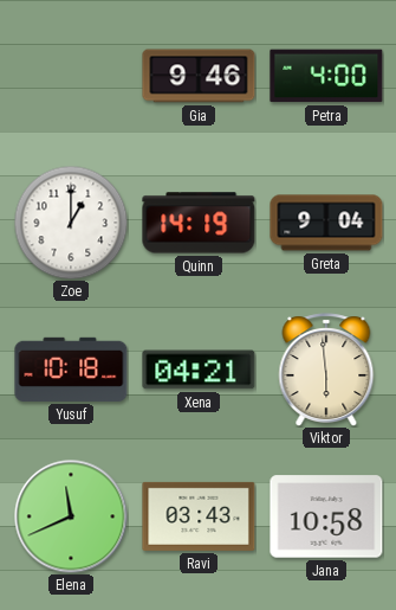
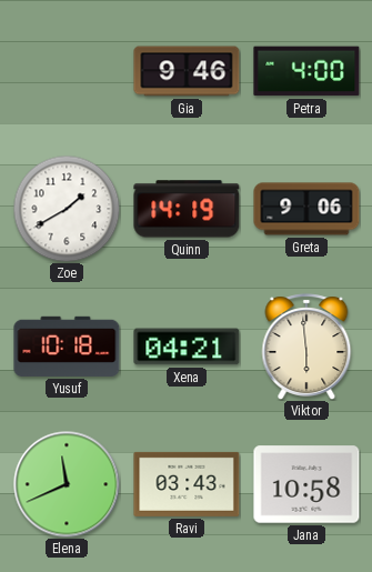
Zoe: 1:00 -> 1:40 (67, 209)
Greta: 9:04 -> 9:06 (306, 209)
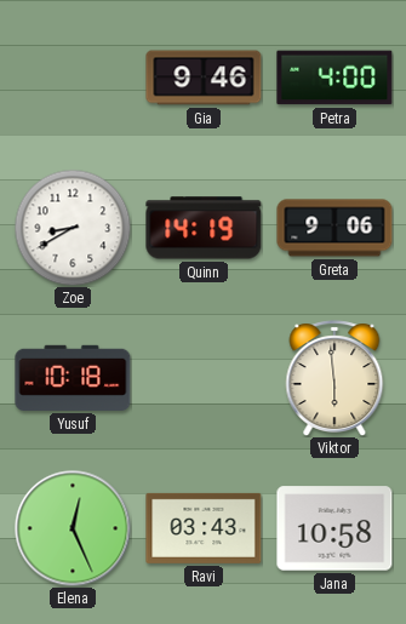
Zoe: 1:40 -> 8:40 (73, 228)
Xena: 04:21 -> none (187, 347)
Elena: 11:41 -> 12:26 (73, 528)
